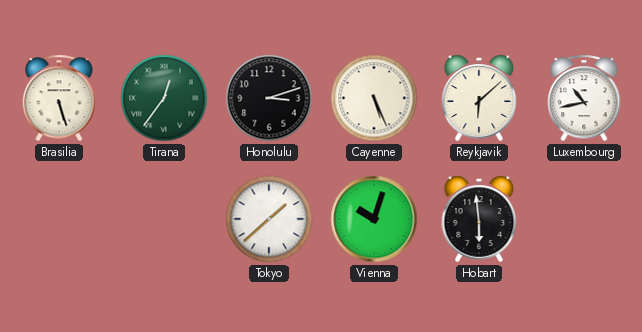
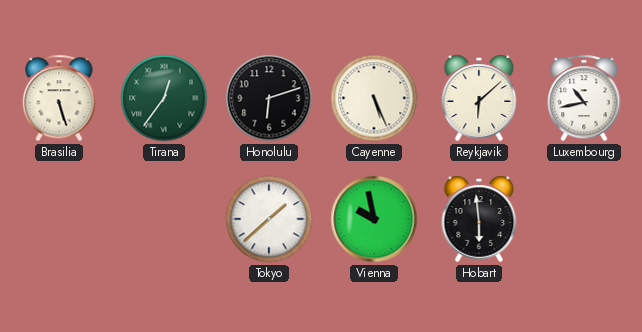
Honolulu: 3:12 -> 6:12 (269, 98)
Vienna: 10:03 -> 9:58 (374, 219)
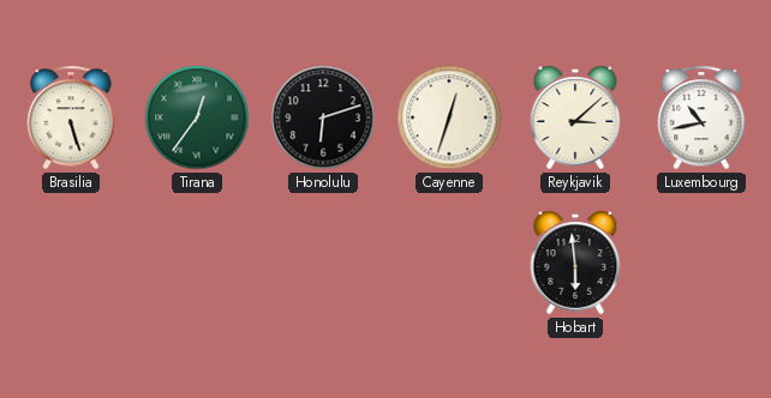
Cayenne: 5:26 -> 12:33 (449, 117)
Reykjavik: 6:08 -> 3:08 (575, 117)
Tokyo: 1:38 -> none (269, 219)
Vienna: 9:58 -> none (374, 219)
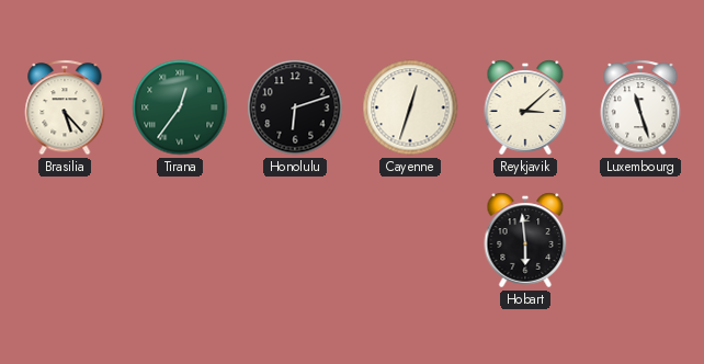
Brasilia: 5:27 -> 5:23 (65, 107)
Luxembourg: 10:43 -> 11:27 (640, 107)
